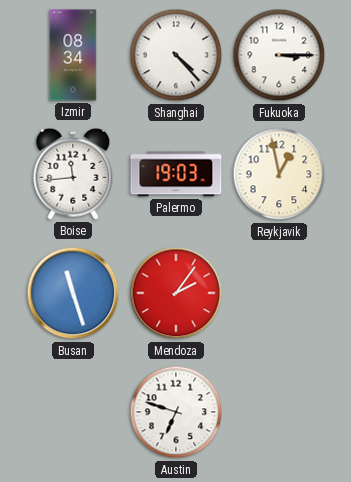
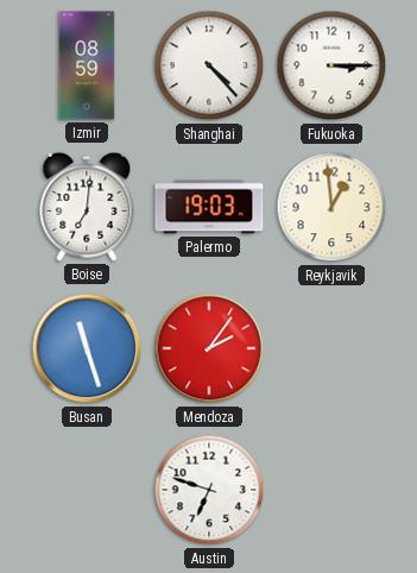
Izmir: 08:34 -> 08:59 (87, 65)
Boise: 11:44 -> 7:01 (87, 207)
Reykjavik: 12:58 -> 12:59 (331, 207)
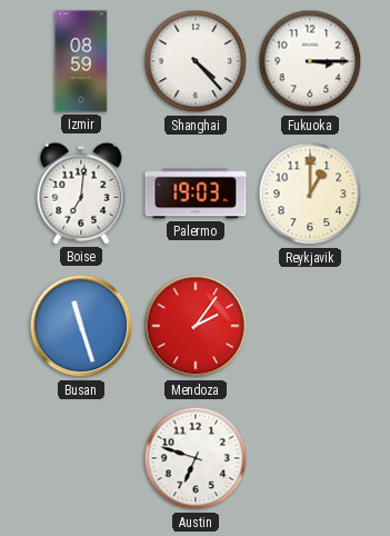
Reykjavik: 12:59 -> 1:00 (310, 193)
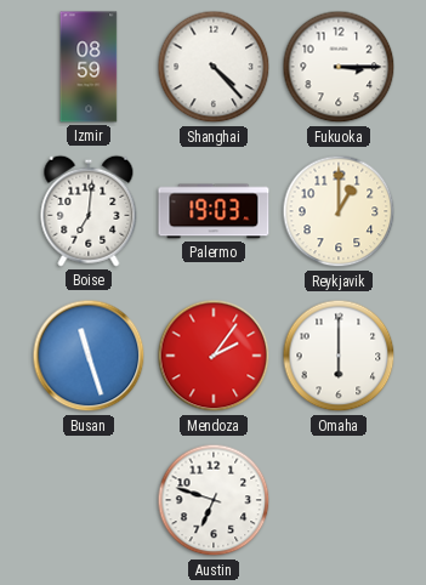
Omaha: none -> 6:00 (339, 356)
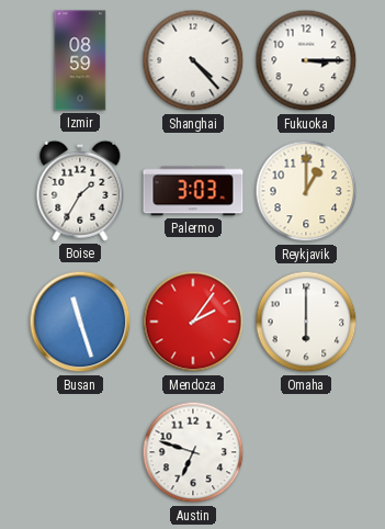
Boise: 7:01 -> 1:35 (80, 191)
Palermo: 19:03 -> 3:03 (193, 191)
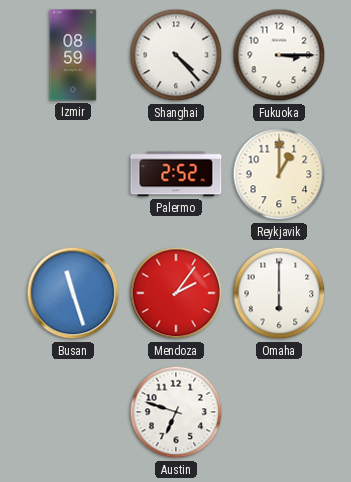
Boise: 1:35 -> none (80, 191)
Palermo: 3:03 -> 2:52 (176, 174)
